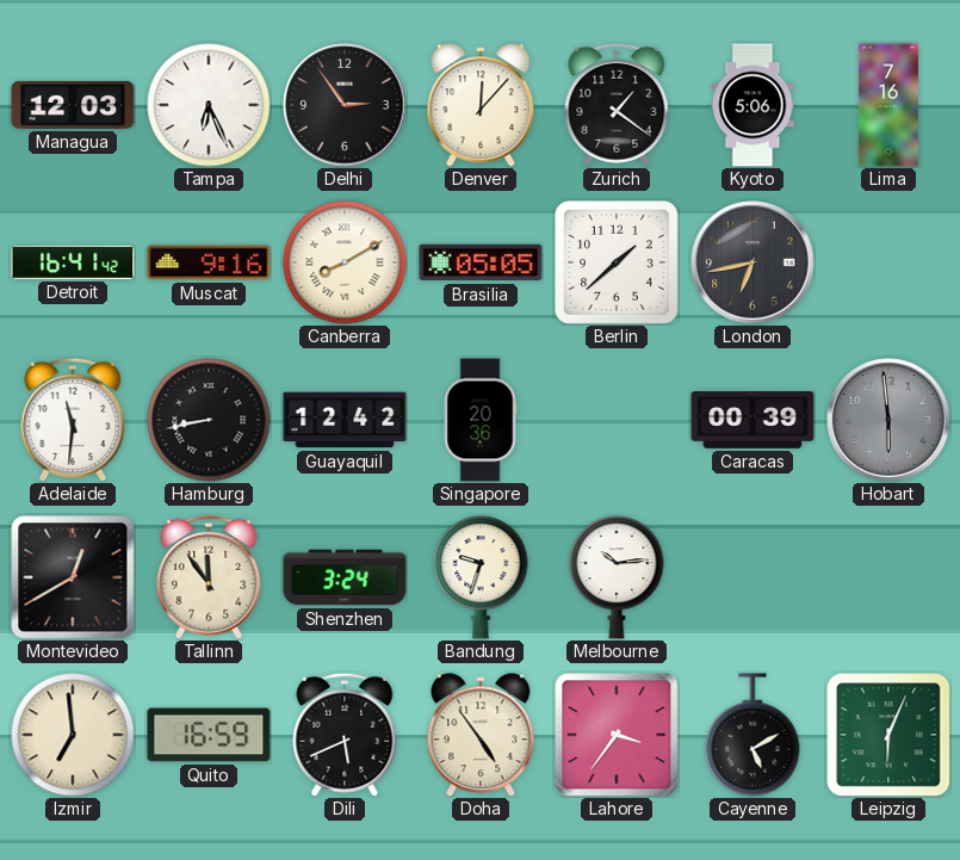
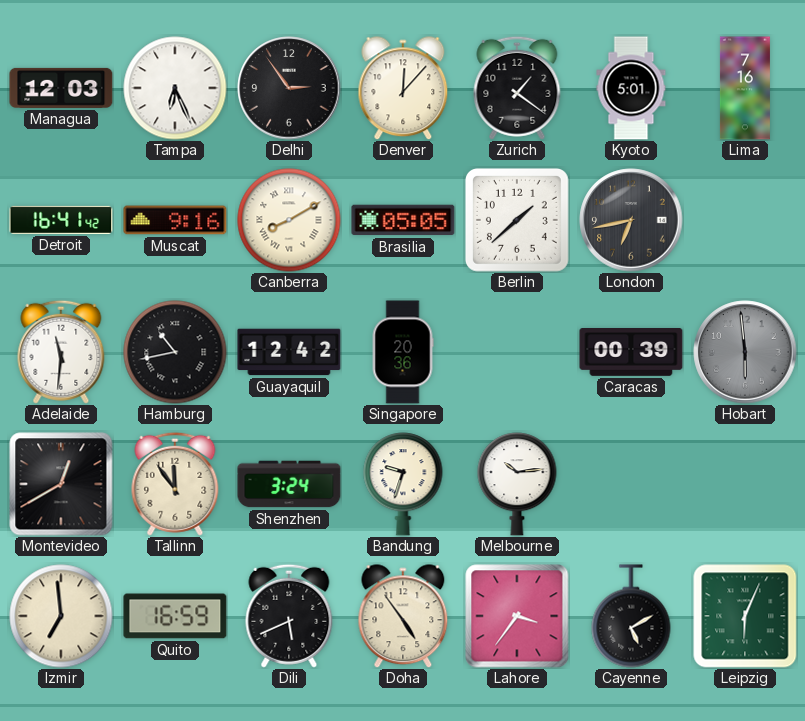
Kyoto: 5:06 -> 5:01 (631, 88)
Hamburg: 8:43 -> 10:43 (175, 352)
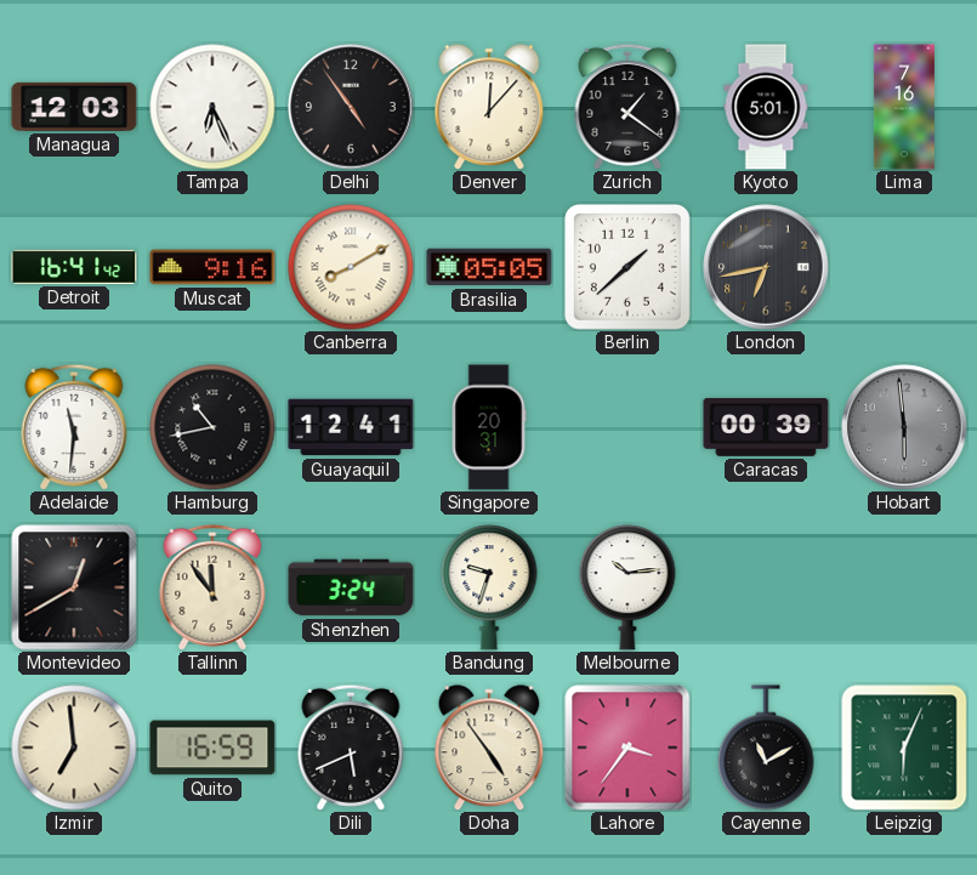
Delhi: 2:54 -> 4:54 (351, 107)
Guayaquil: 12:42 -> 12:41 (351, 427)
Singapore: 20:36 -> 20:31 (489, 427)
Cayenne: 5:10 -> 11:10 (766, 748)
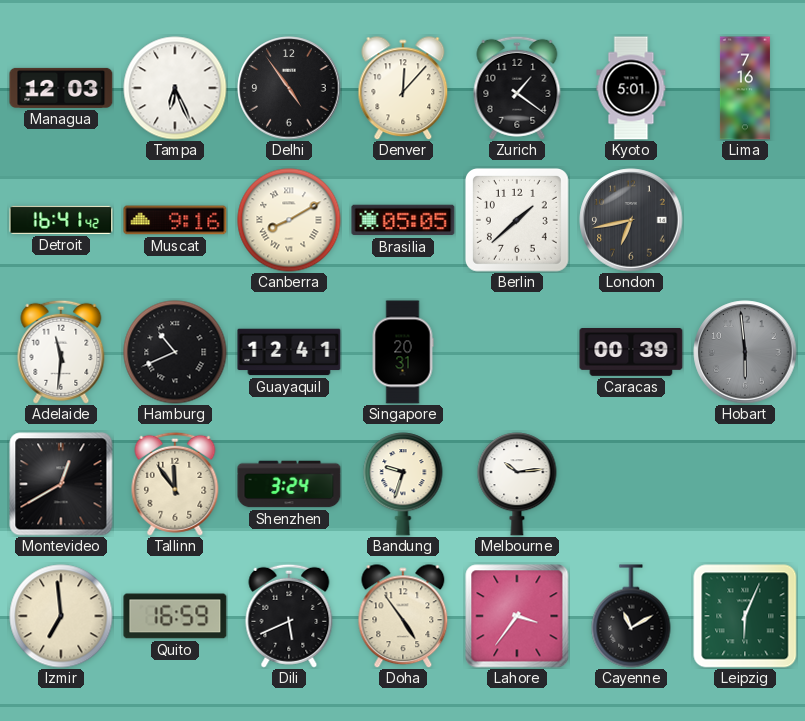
Hamburg: 10:43 -> 10:41 (175, 352)
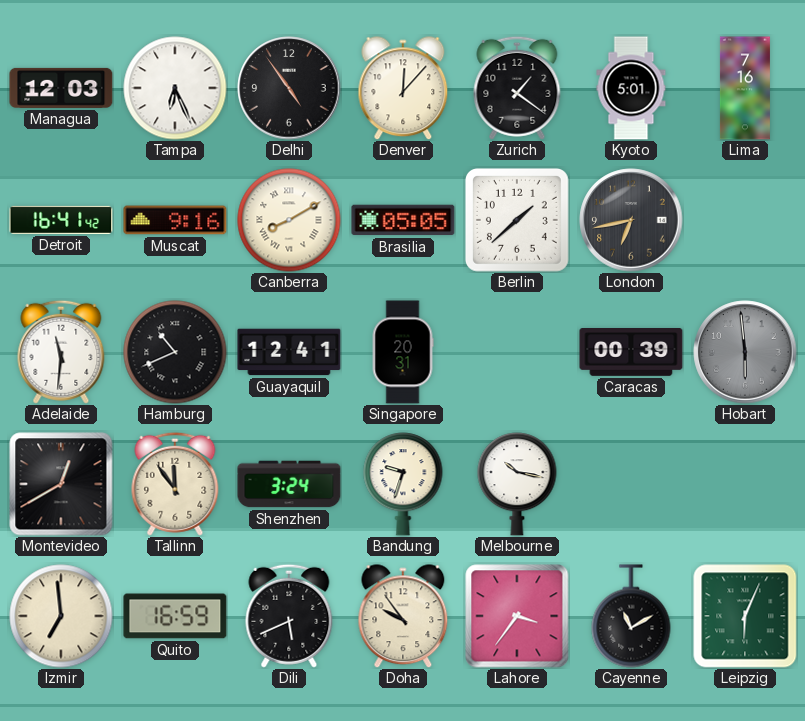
Melbourne: 10:14 -> 10:17 (517, 484)
Doha: 4:54 -> 9:54 (403, 616)
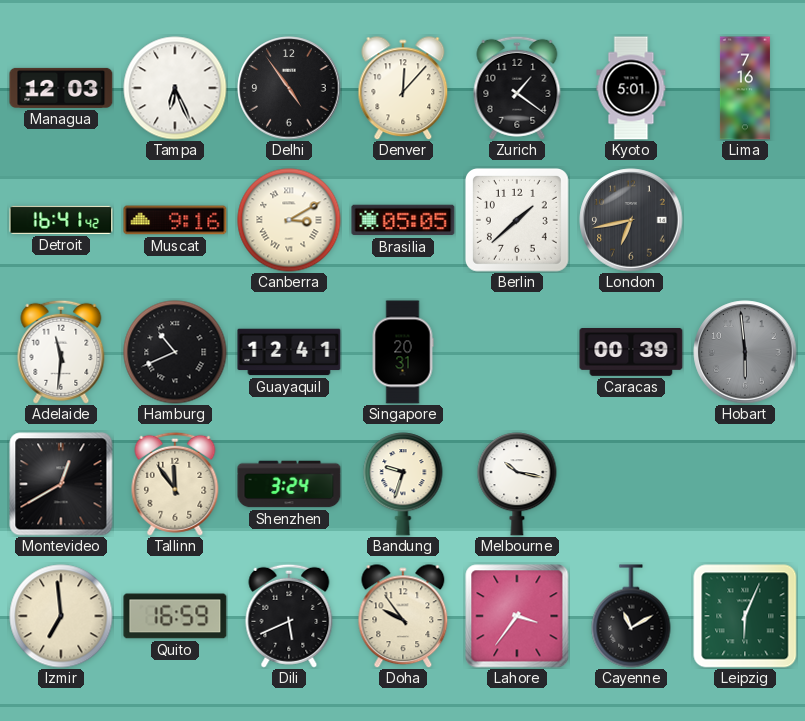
Canberra: 8:10 -> 3:10 (289, 220)
